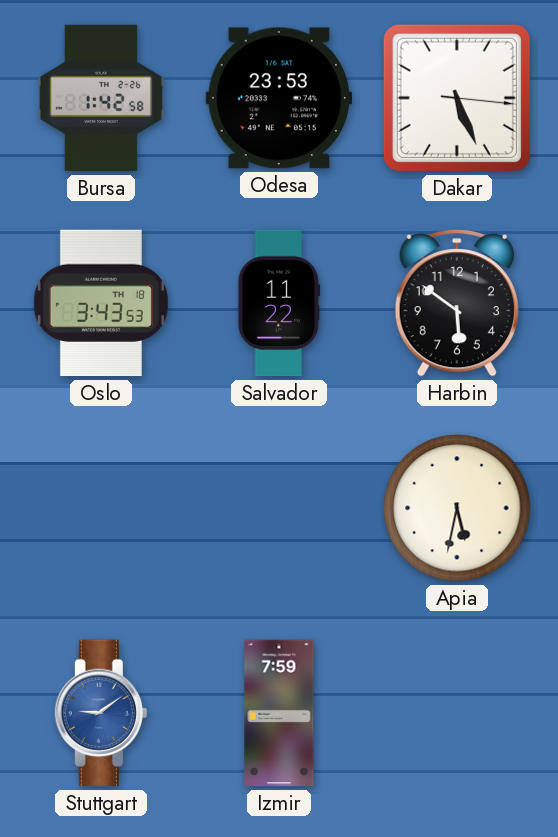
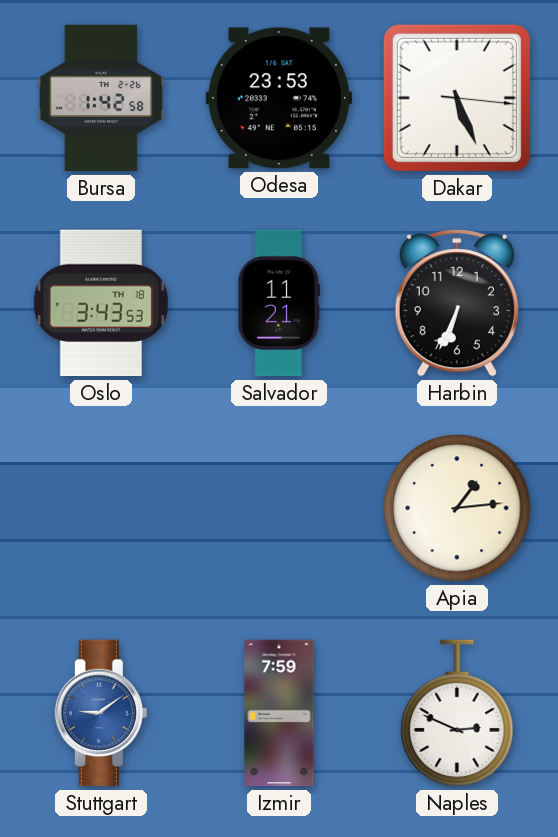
Salvador: 11:22 -> 11:21 (279, 303)
Harbin: 5:51 -> 6:34 (457, 303)
Apia: 5:32 -> 1:14 (457, 508)
Naples: none -> 2:49 (457, 713)
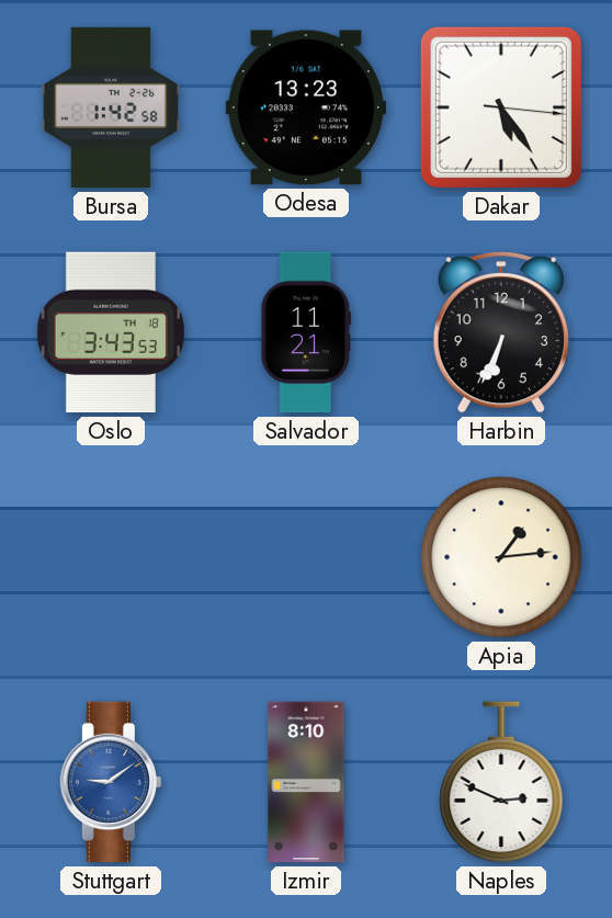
Odesa: 23:53 -> 13:23 (305, 107)
Dakar: 5:26 -> 5:24 (501, 107)
Izmir: 7:59 -> 8:10 (306, 782)
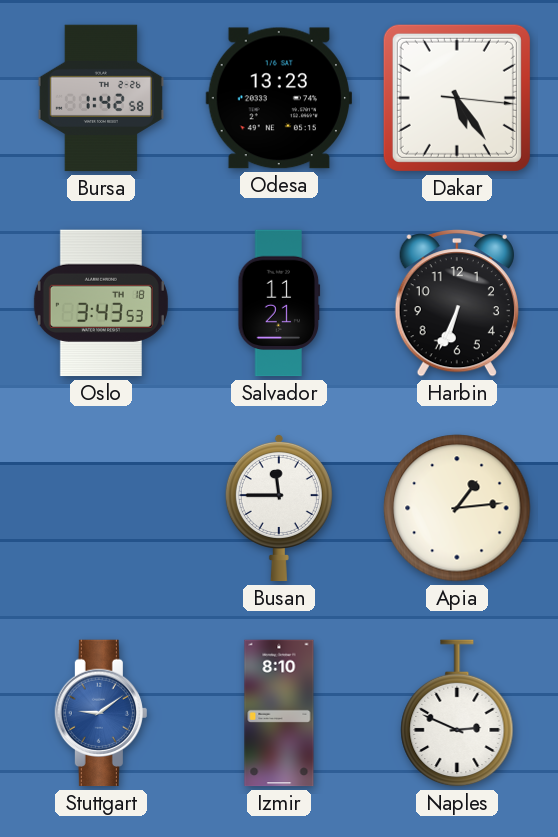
Busan: none -> 11:45 (279, 508)
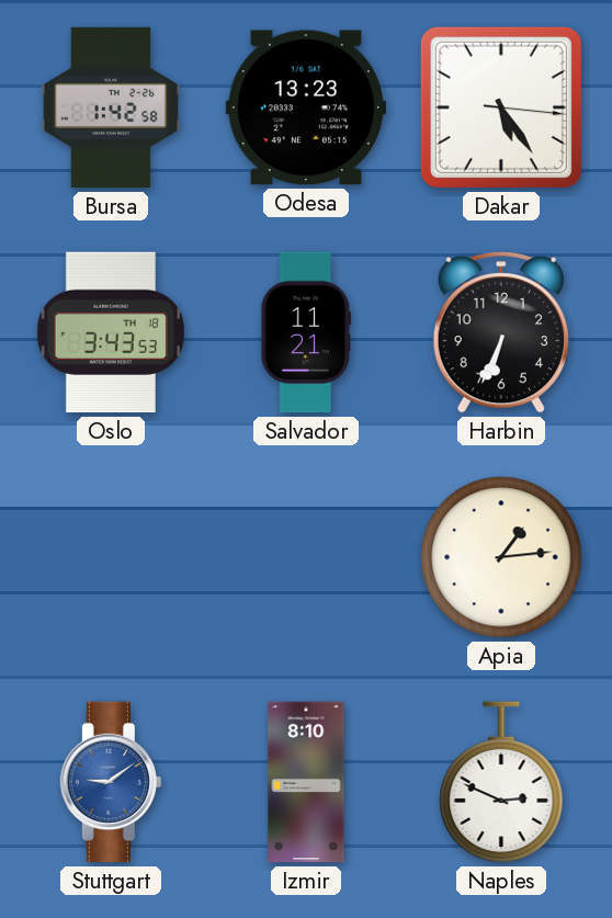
Busan: 11:45 -> none (279, 508)
